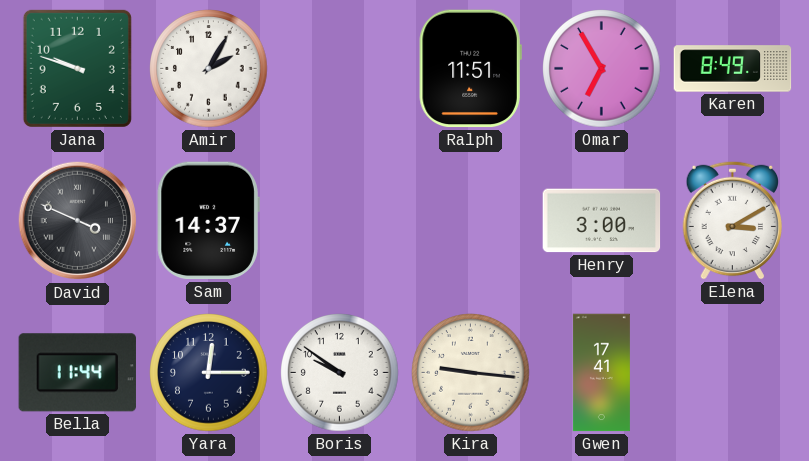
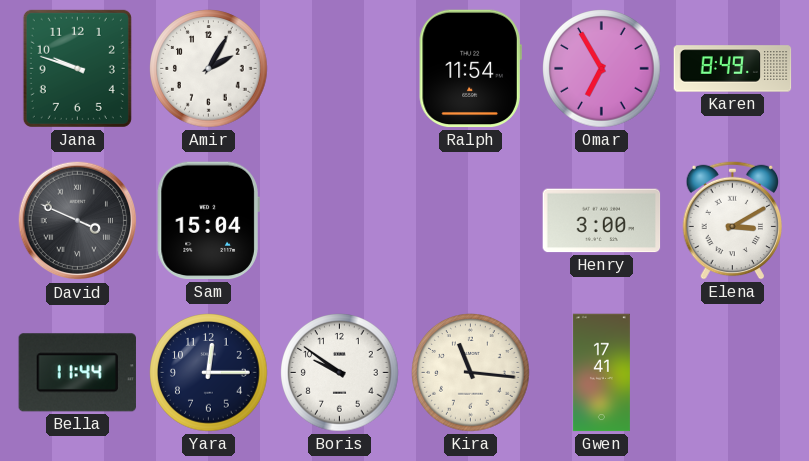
Ralph: 11:51 -> 11:54 (470, 69)
Sam: 14:37 -> 15:04 (208, 221)
Kira: 9:16 -> 11:16 (471, 373)
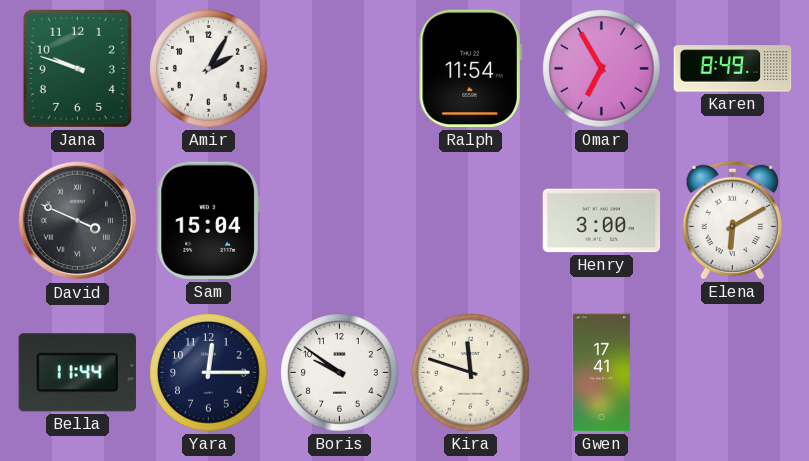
Elena: 3:10 -> 6:10 (732, 220)
Kira: 11:16 -> 11:48 (471, 373)
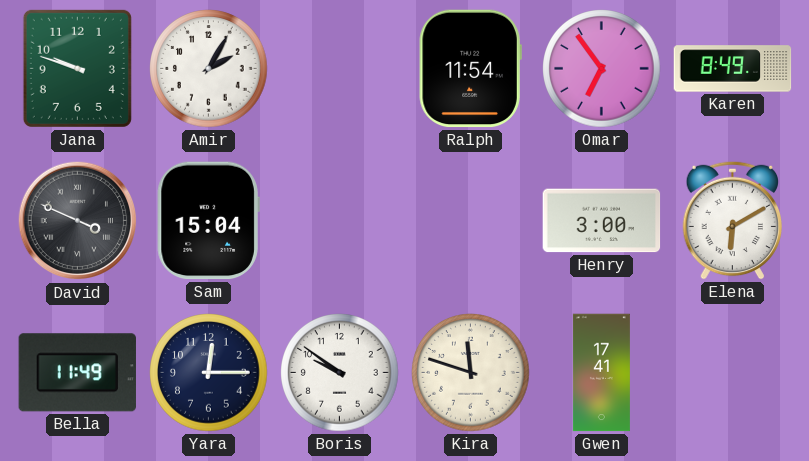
Omar: 6:55 -> 6:54 (602, 69)
Bella: 11:44 -> 11:49 (77, 373)
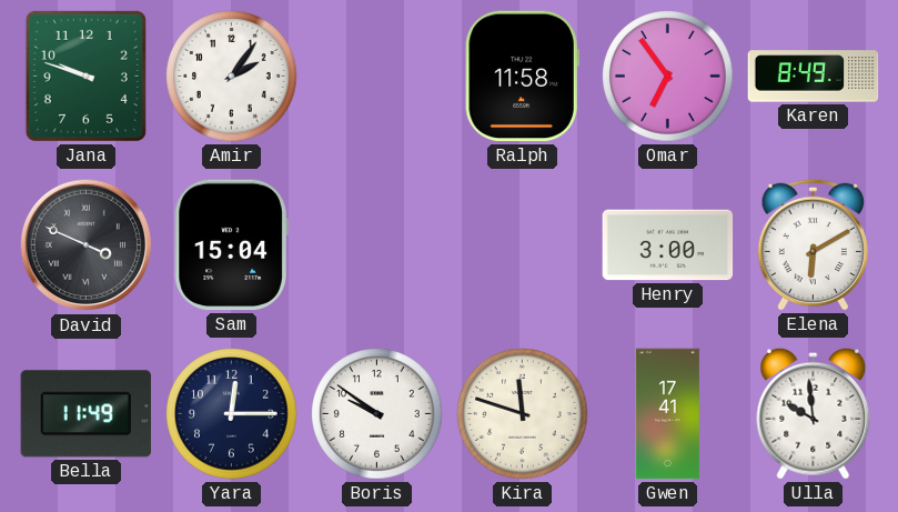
Amir: 2:05 -> 2:06 (232, 77)
Ralph: 11:54 -> 11:58 (522, 77)
Ulla: none -> 9:59 (814, 413)
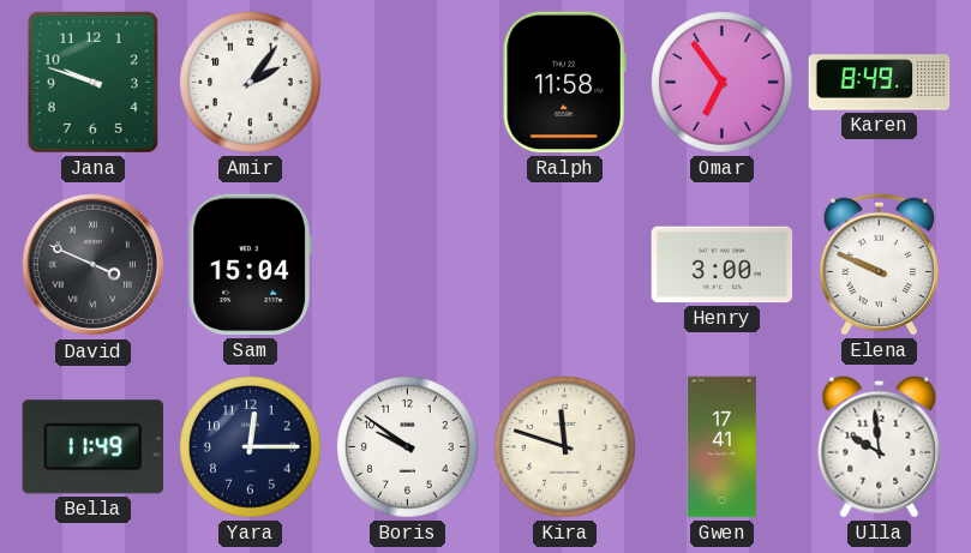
Elena: 6:10 -> 9:49 (879, 264)
